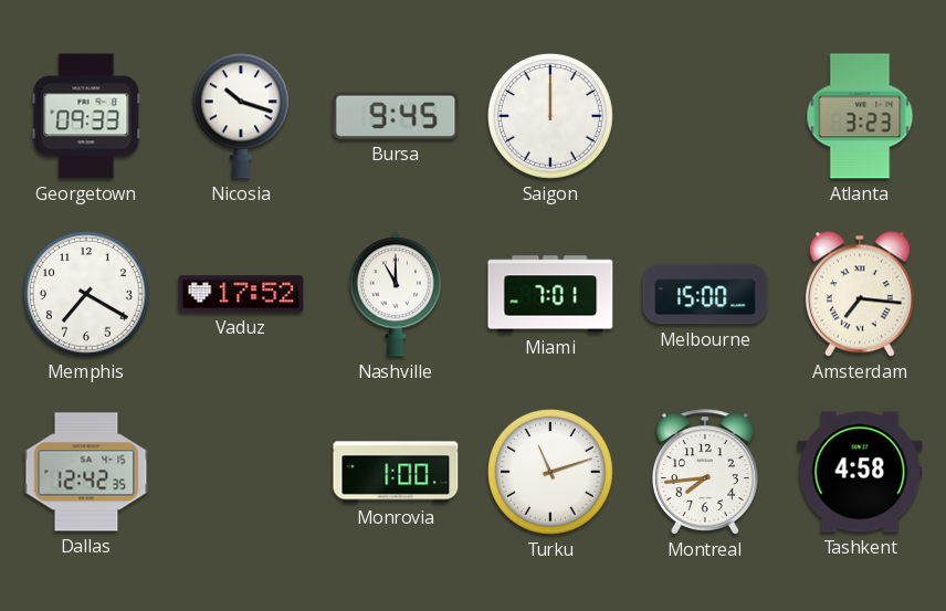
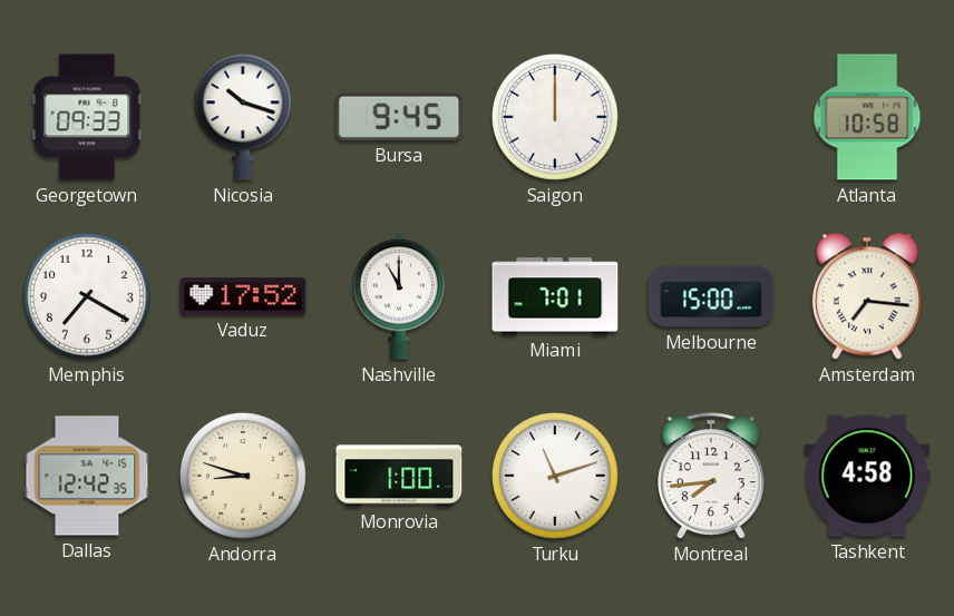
Atlanta: 3:23 -> 10:58 (867, 117)
Andorra: none -> 8:48 (243, 476)
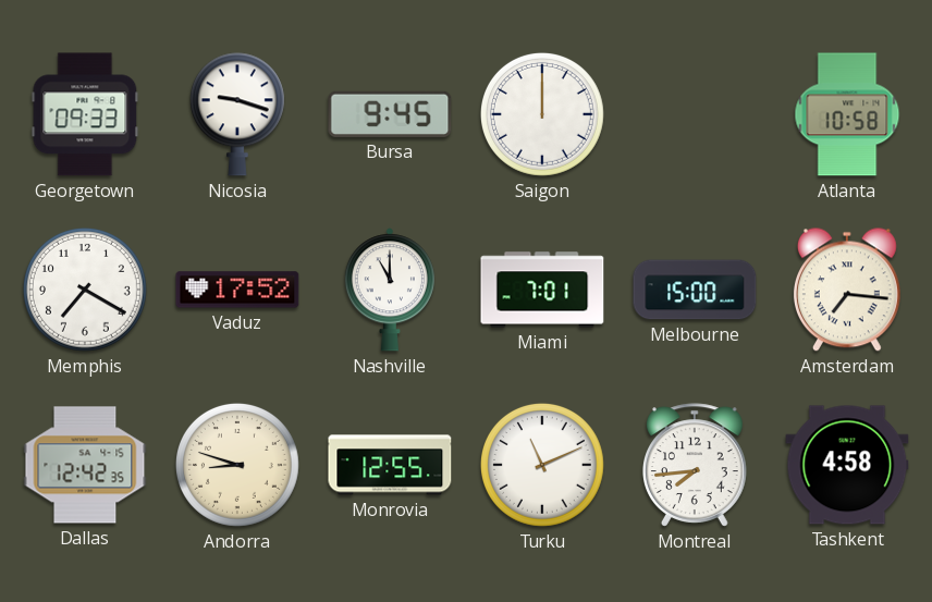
Nicosia: 10:18 -> 9:18 (237, 114)
Monrovia: 1:00 -> 12:55 (390, 465)
Turku: 11:12 -> 11:11 (542, 465)
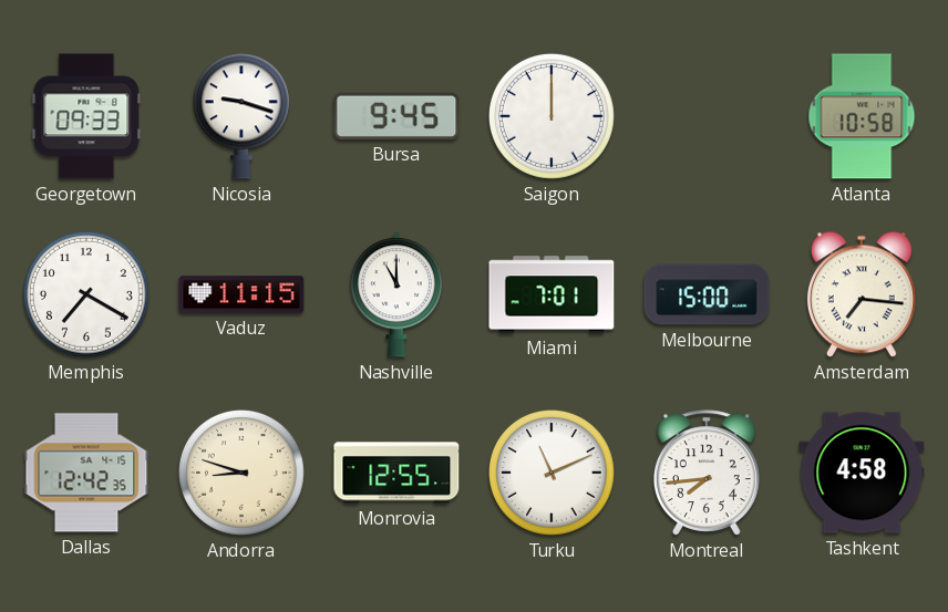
Vaduz: 17:52 -> 11:15 (241, 294)
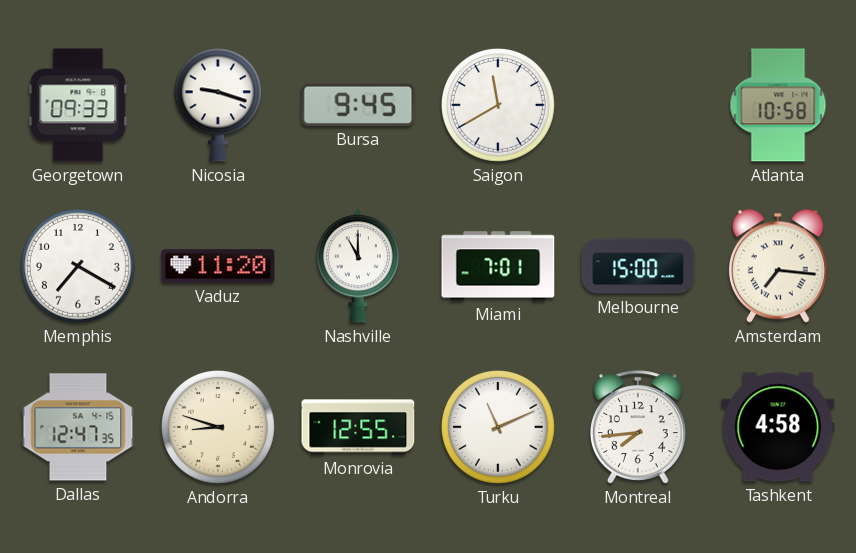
Saigon: 12:00 -> 11:40 (498, 105)
Vaduz: 11:15 -> 11:20 (218, 266)
Dallas: 12:42 -> 12:47 (78, 427)
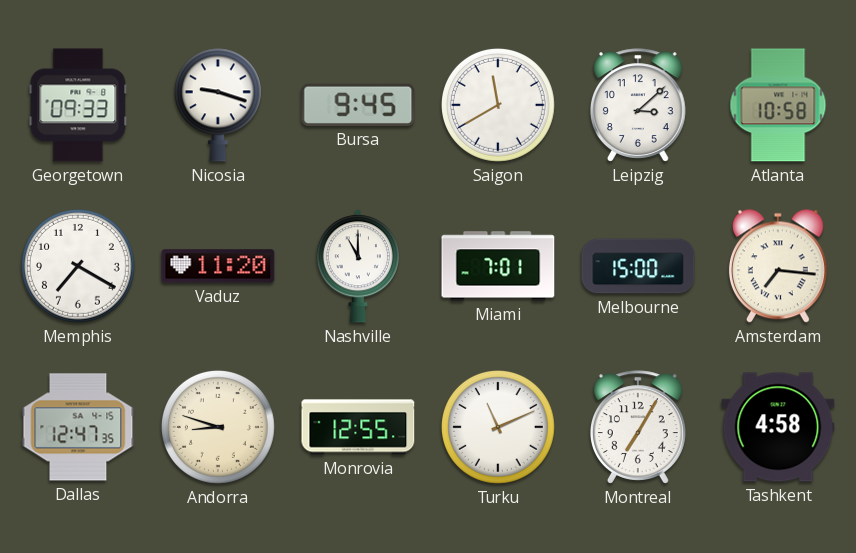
Leipzig: none -> 3:08 (638, 105)
Montreal: 7:44 -> 7:05 (638, 427)
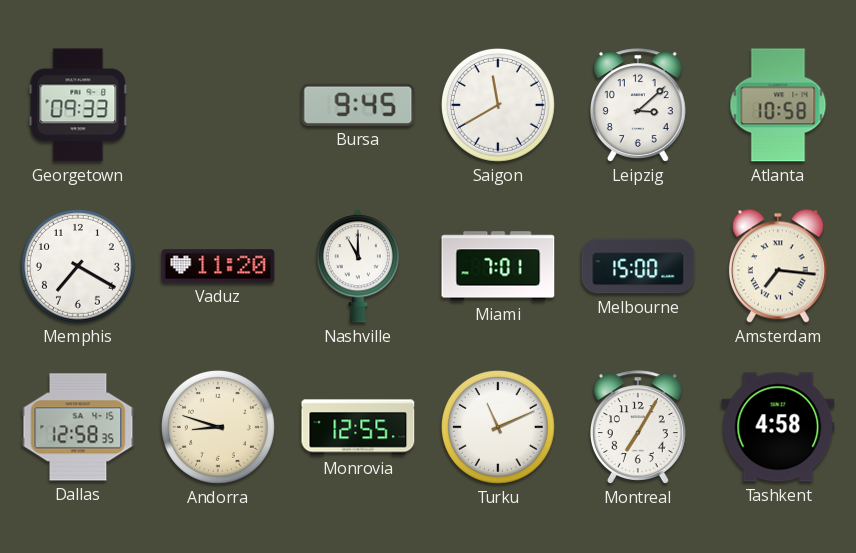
Nicosia: 9:18 -> none (218, 105)
Dallas: 12:47 -> 12:58 (78, 427)
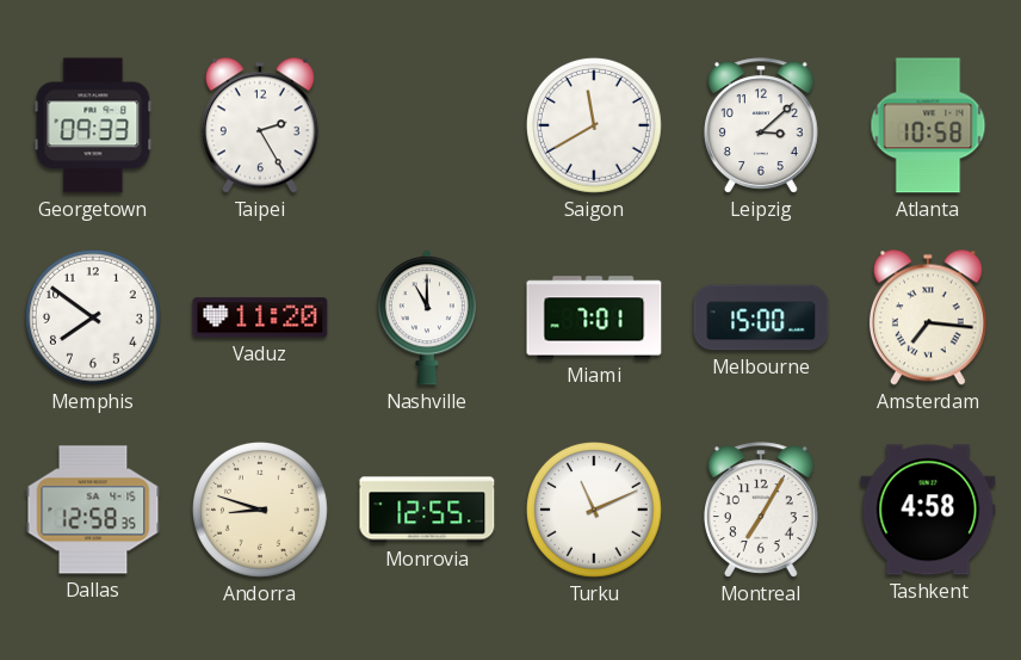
Taipei: none -> 2:25 (260, 125)
Bursa: 9:45 -> none (358, 105)
Memphis: 7:20 -> 7:51 (93, 317)
